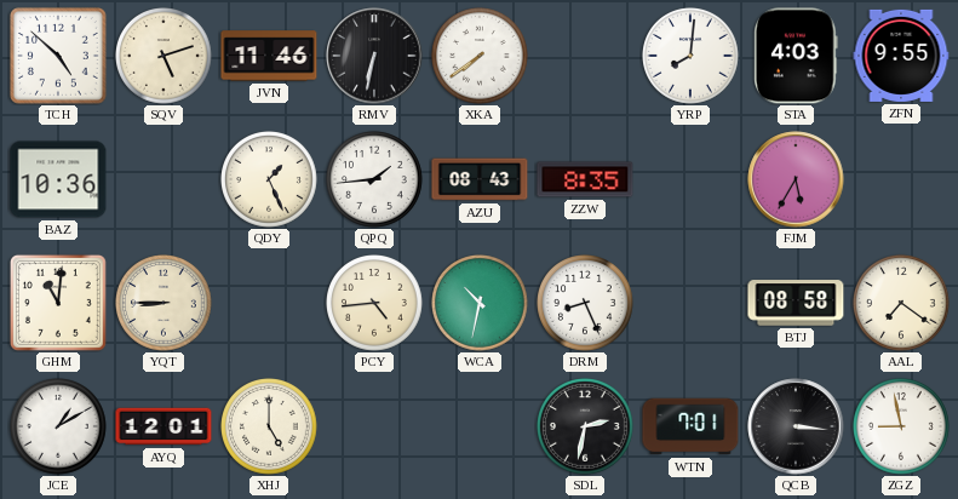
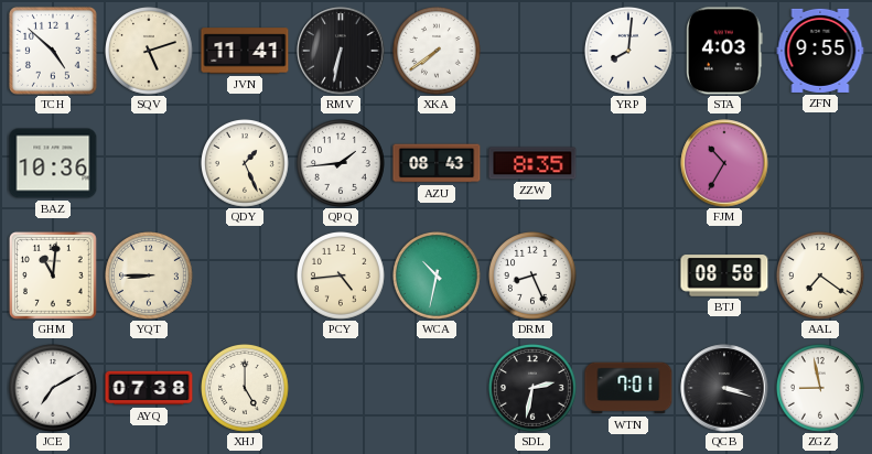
JVN: 11:46 -> 11:41 (245, 51)
FJM: 5:35 -> 10:35 (724, 163)
JCE: 1:10 -> 7:10 (54, 389)
AYQ: 12:01 -> 07:38 (149, 388)
QCB: 3:16 -> 3:18 (724, 388)
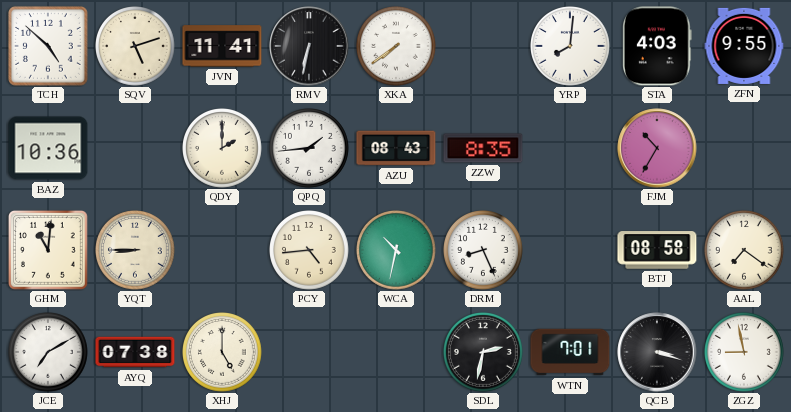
QDY: 1:26 -> 2:00 (223, 149)
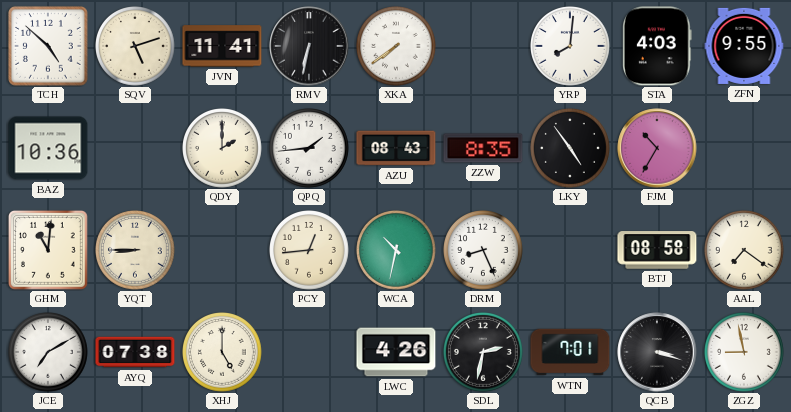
LKY: none -> 4:54 (571, 149)
PCY: 4:44 -> 12:44 (310, 251)
LWC: none -> 4:26 (396, 352)
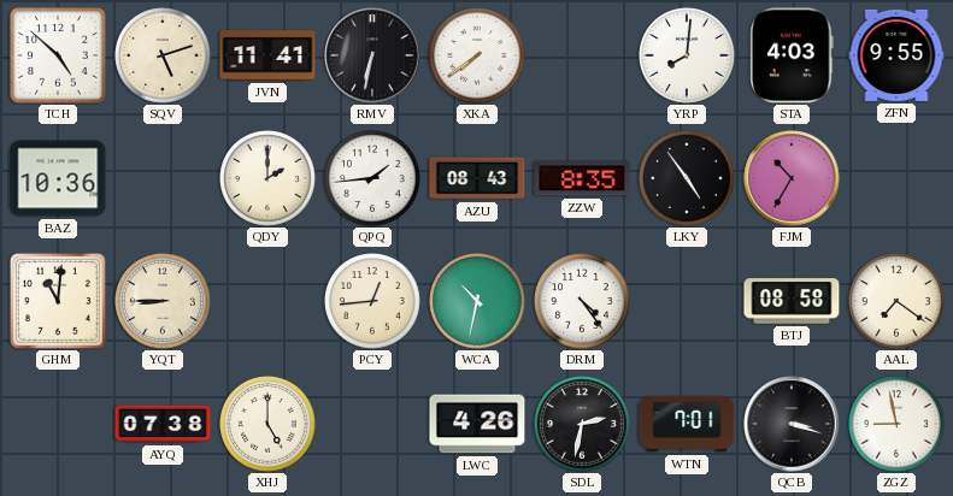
DRM: 8:26 -> 4:24 (583, 302)
JCE: 7:10 -> none (49, 353)
